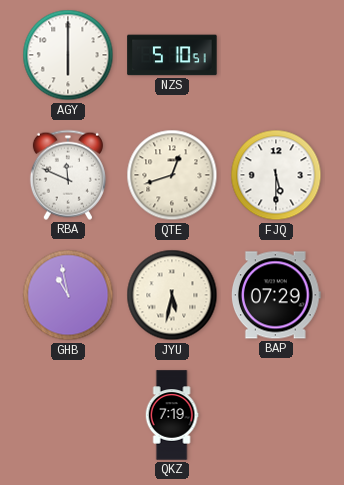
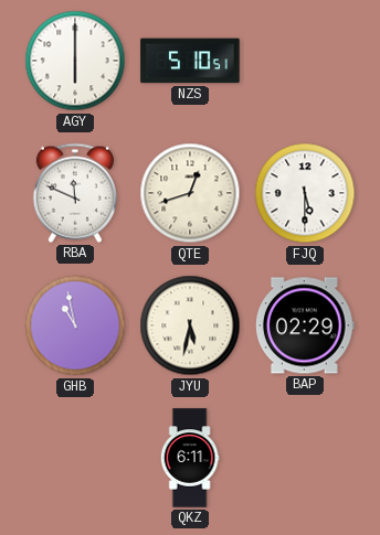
BAP: 07:29 -> 02:29 (305, 325)
QKZ: 7:19 -> 6:11 (190, 458)
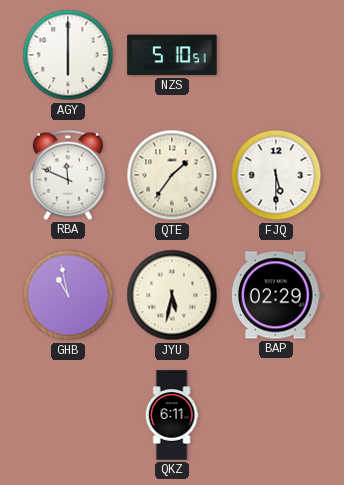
QTE: 12:42 -> 1:36 (172, 175)
